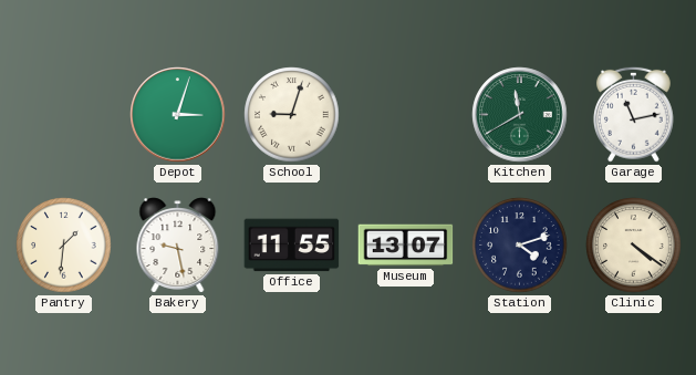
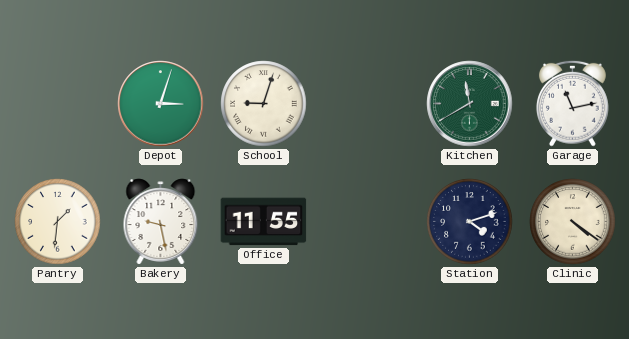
Museum: 13:07 -> none (406, 246)
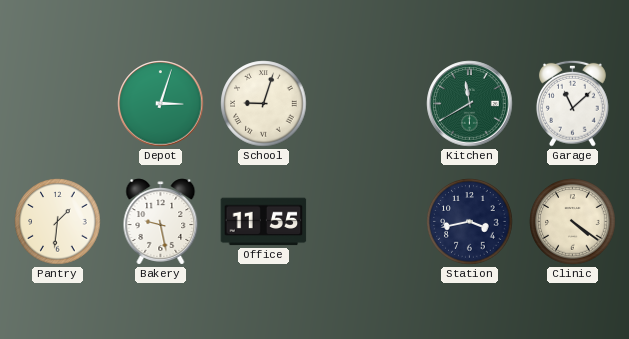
Garage: 11:13 -> 11:08 (572, 103)
Station: 4:12 -> 3:43 (470, 222)
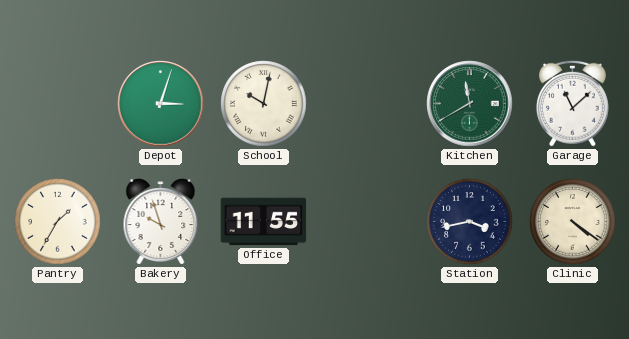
School: 9:03 -> 10:02 (264, 104)
Pantry: 1:31 -> 1:35 (58, 222)
Bakery: 9:28 -> 9:57 (161, 222)
